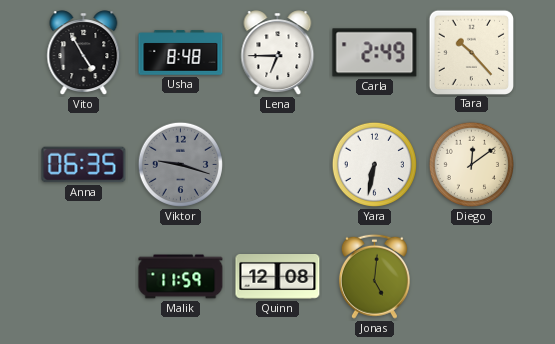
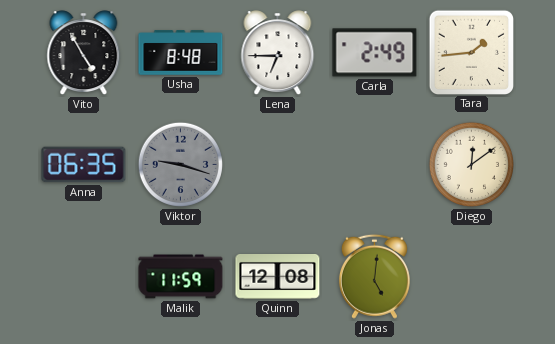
Tara: 10:23 -> 1:44 (471, 52)
Yara: 6:32 -> none (374, 164)
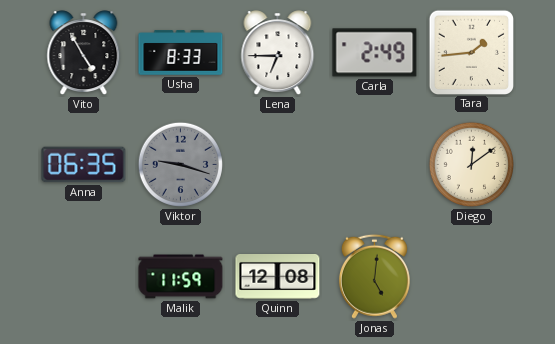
Usha: 8:48 -> 8:33 (181, 53)
